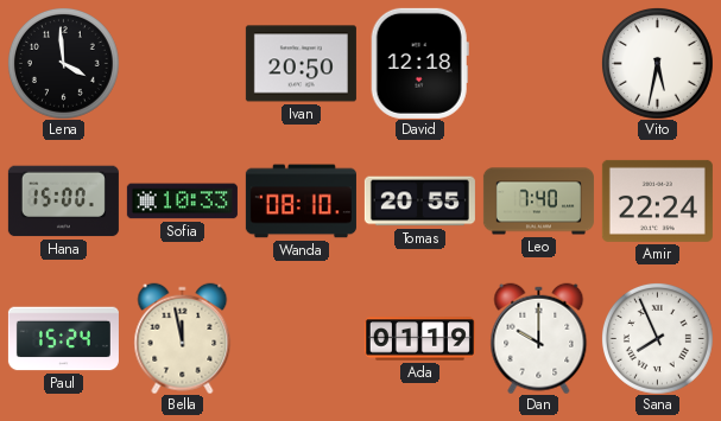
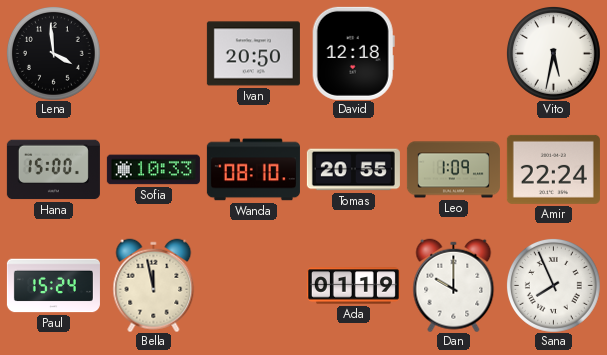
Leo: 7:40 -> 1:09 (453, 170)
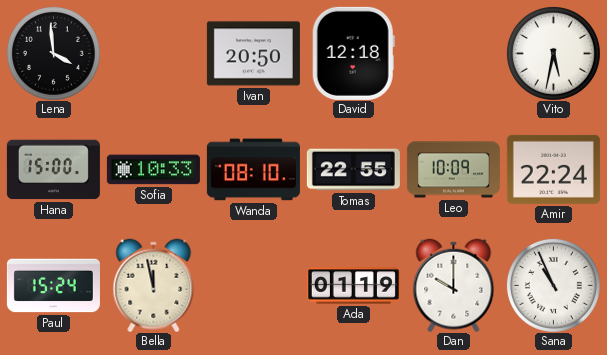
Tomas: 20:55 -> 22:55 (353, 170)
Leo: 1:09 -> 10:09 (453, 170)
Sana: 7:56 -> 10:56 (554, 286)
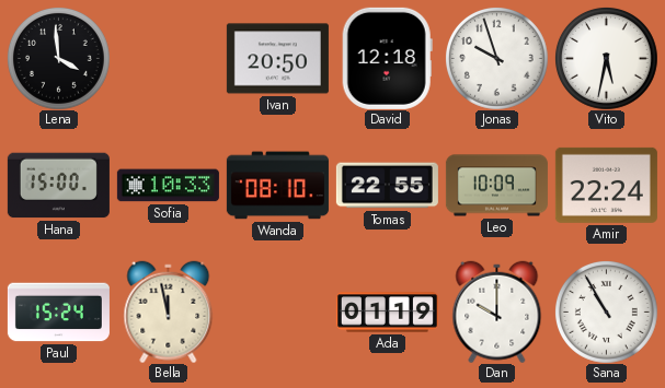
Jonas: none -> 9:57 (497, 59)
Sana: 10:56 -> 10:55 (607, 313)
